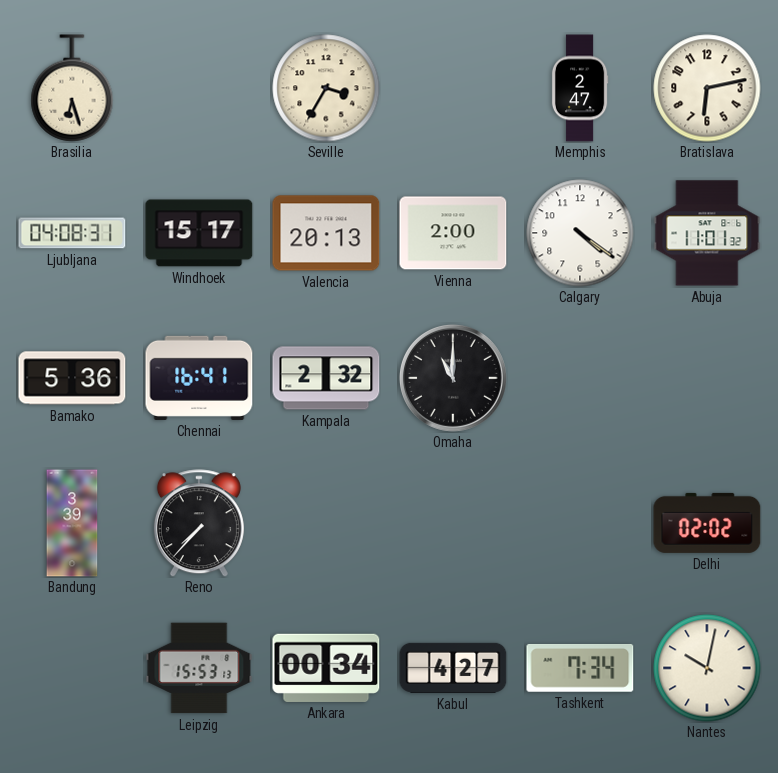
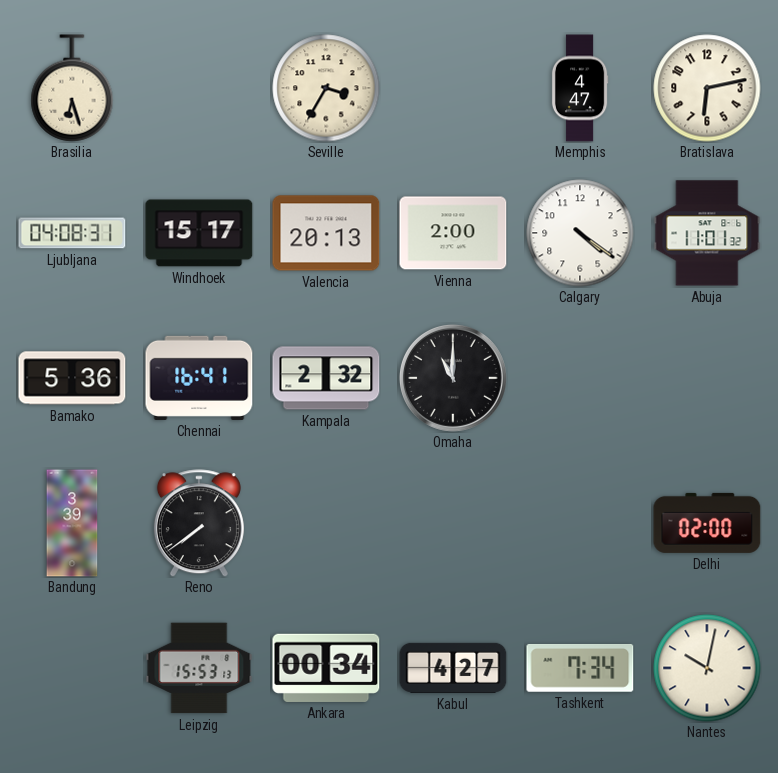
Memphis: 2:47 -> 4:47 (580, 88)
Reno: 7:37 -> 7:39 (199, 523)
Delhi: 02:02 -> 02:00 (707, 523)
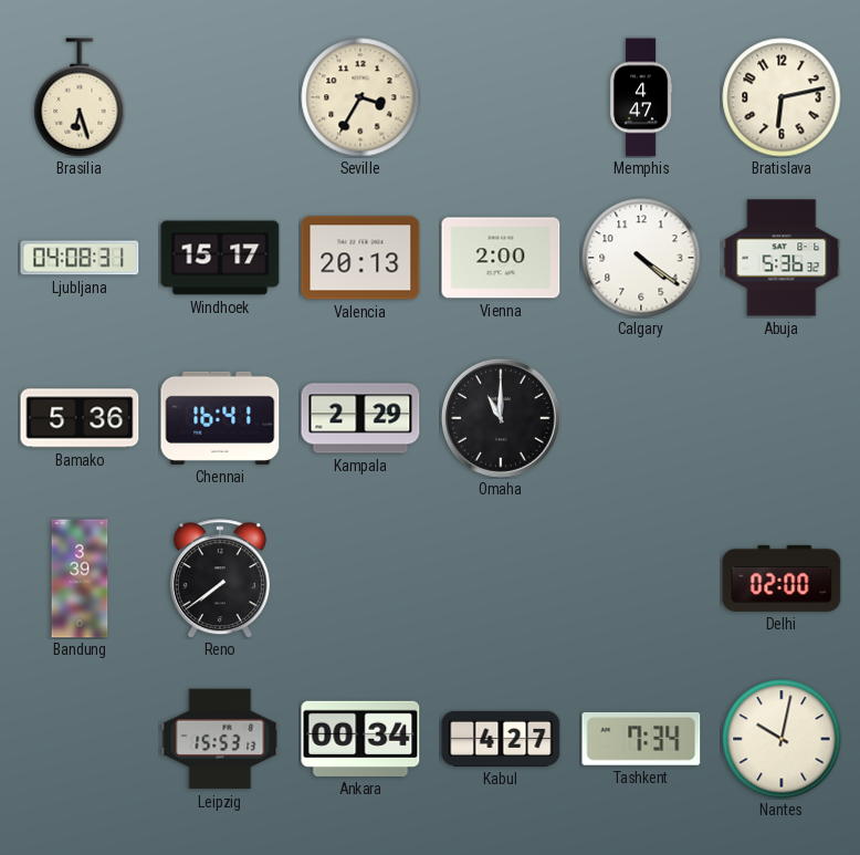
Abuja: 11:01 -> 5:36 (782, 258)
Kampala: 2:32 -> 2:29 (360, 418)
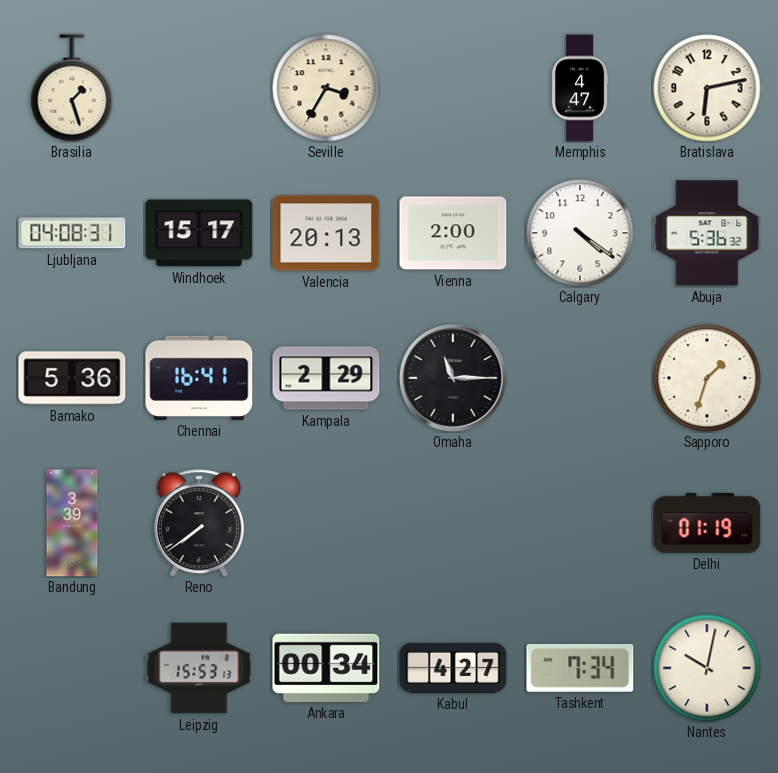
Brasilia: 6:27 -> 1:27 (72, 88)
Omaha: 11:00 -> 11:15 (453, 378)
Sapporo: none -> 1:33 (707, 378)
Delhi: 02:00 -> 01:19 (707, 523)
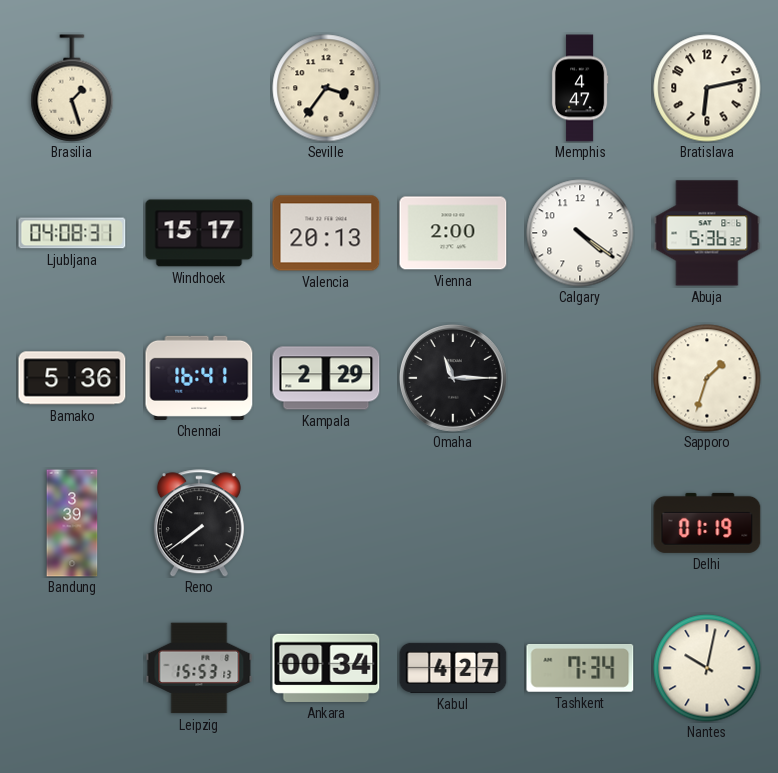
Seville: 3:35 -> 3:36 (326, 88)
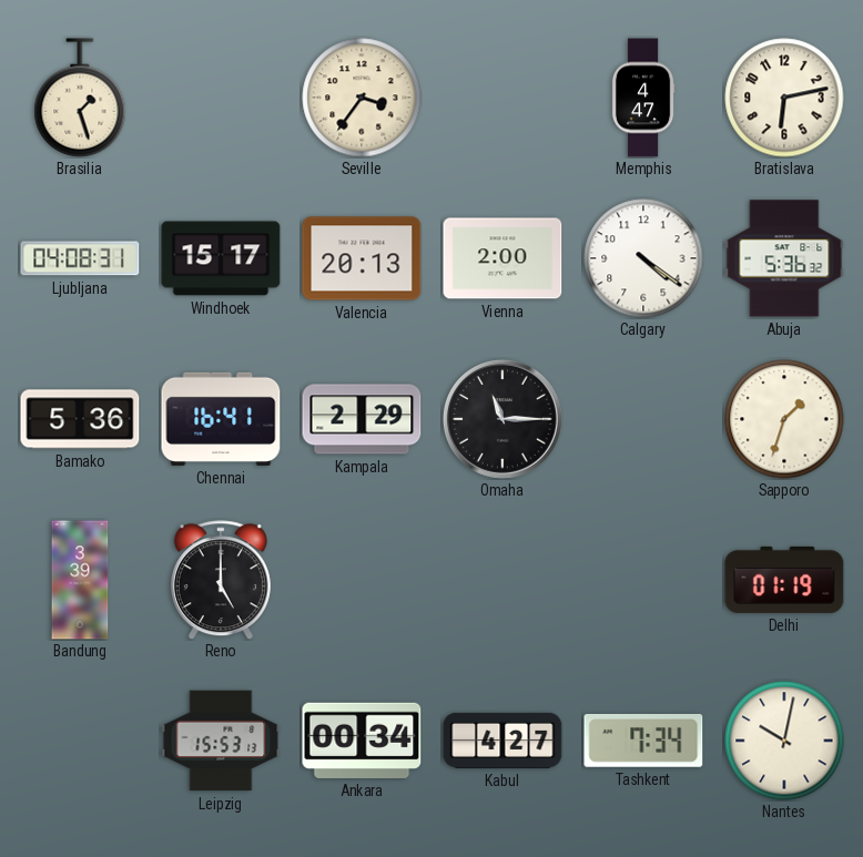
Reno: 7:39 -> 5:00 (221, 580)
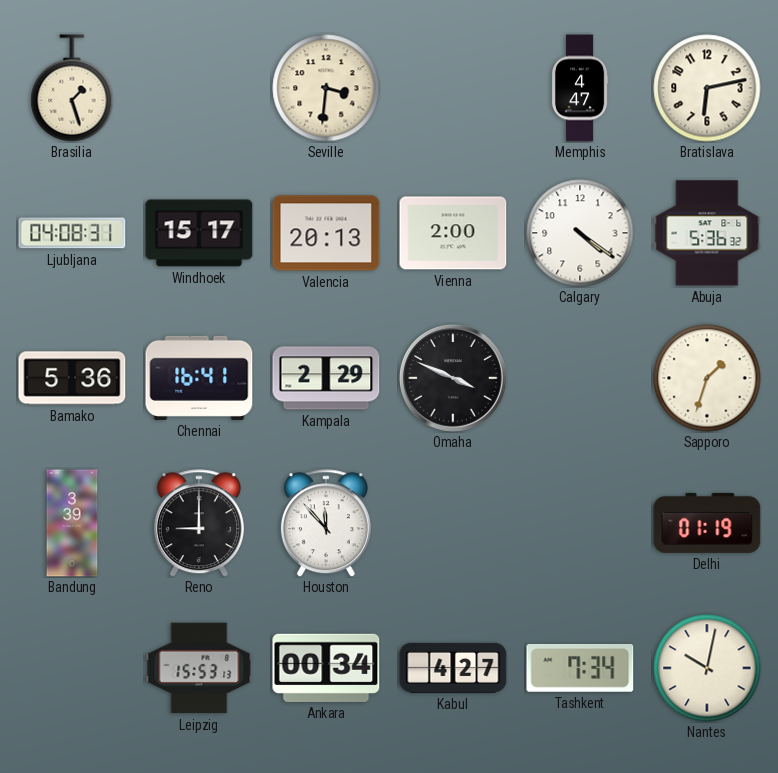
Seville: 3:36 -> 3:31 (326, 88)
Omaha: 11:15 -> 3:49 (453, 378)
Reno: 5:00 -> 9:00 (199, 523)
Houston: none -> 11:53 (326, 523)
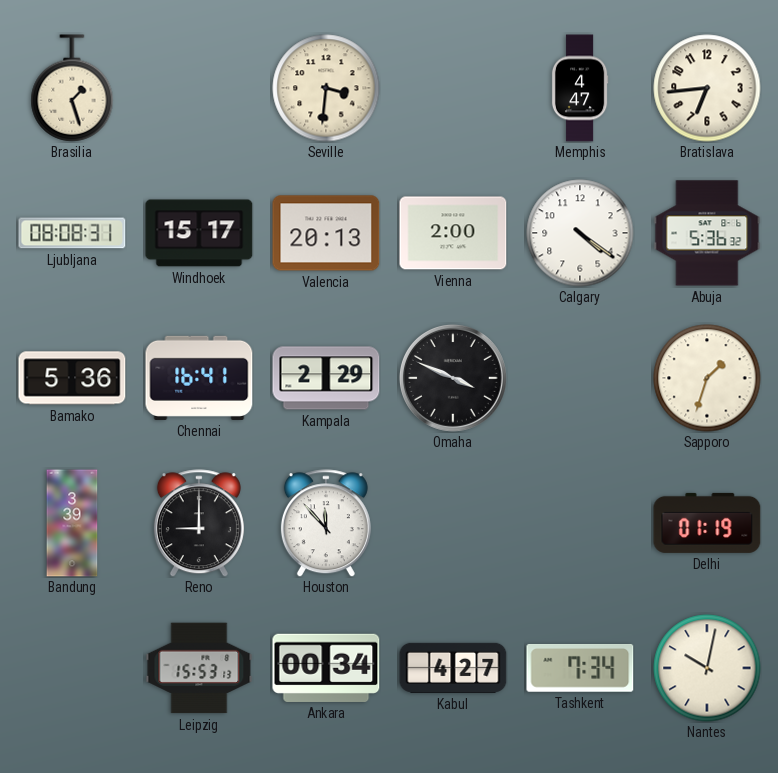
Bratislava: 6:13 -> 6:44 (707, 88)
Ljubljana: 04:08 -> 08:08 (72, 233)
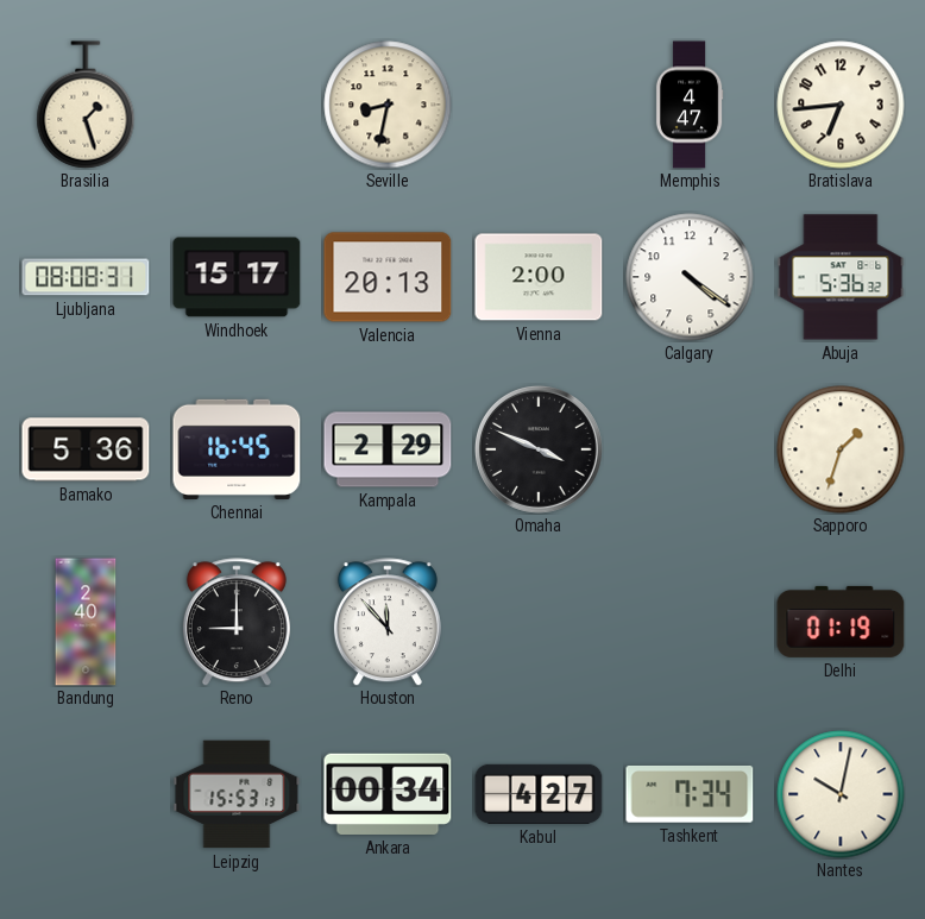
Seville: 3:31 -> 8:32 (388, 105)
Chennai: 16:41 -> 16:45 (237, 449)
Bandung: 3:39 -> 2:40 (86, 622)
